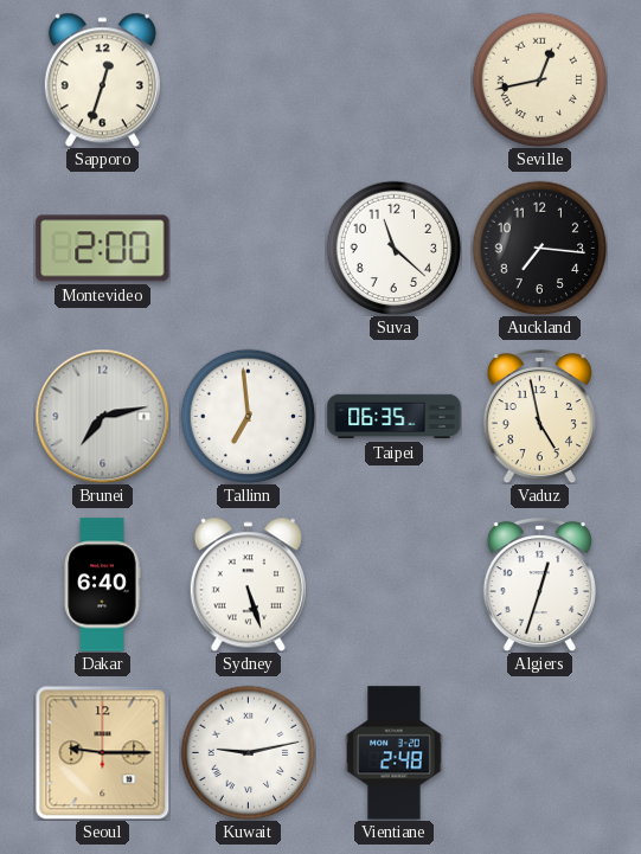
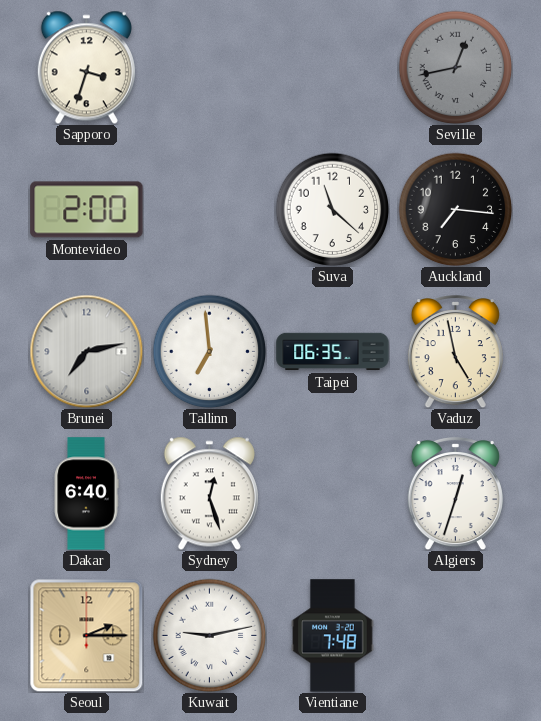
Sapporo: 12:33 -> 3:33 (86, 67)
Seville dial: cream -> grey (455, 67)
Sydney: 5:27 -> 12:27 (209, 493)
Seoul: 9:15 -> 2:15 (86, 635)
Vientiane: 2:48 -> 7:48 (333, 636)
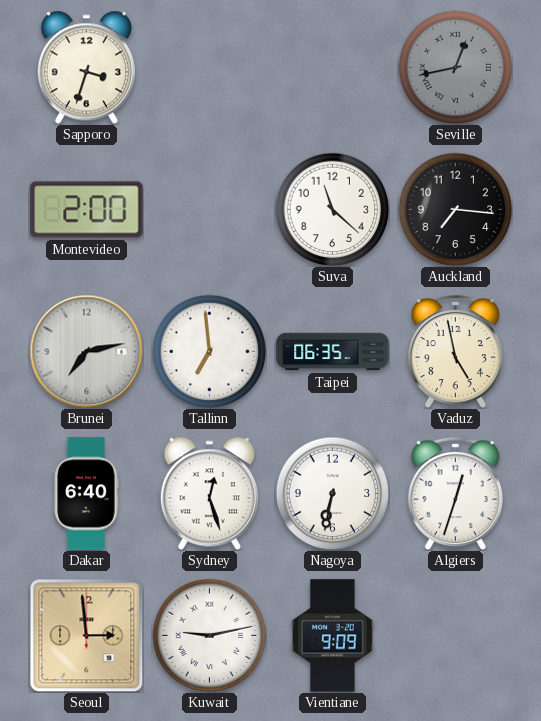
Nagoya: none -> 6:32 (332, 493)
Seoul: 2:15 -> 2:59 (86, 635)
Vientiane: 7:48 -> 9:09 (333, 636)
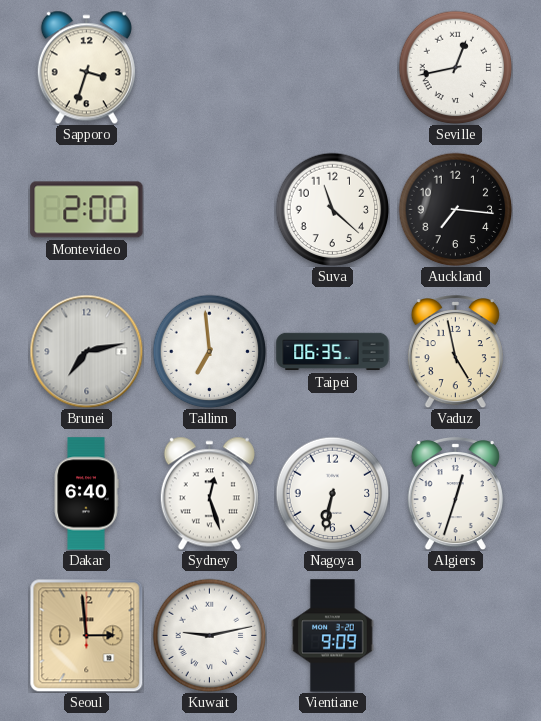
Seville dial: grey -> white (455, 67)
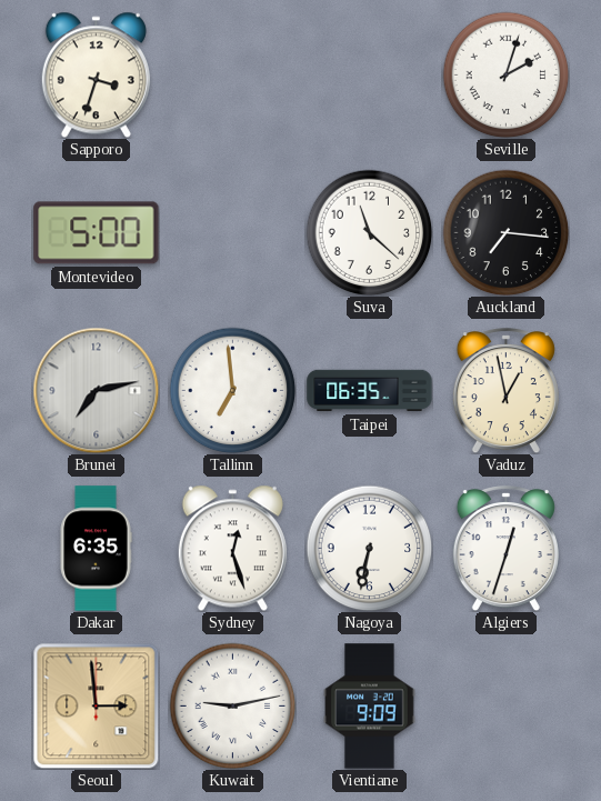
Seville: 12:43 -> 2:03 (505, 74)
Montevideo: 2:00 -> 5:00 (97, 233)
Vaduz: 4:58 -> 12:58 (505, 391)
Dakar: 6:40 -> 6:35 (96, 549)
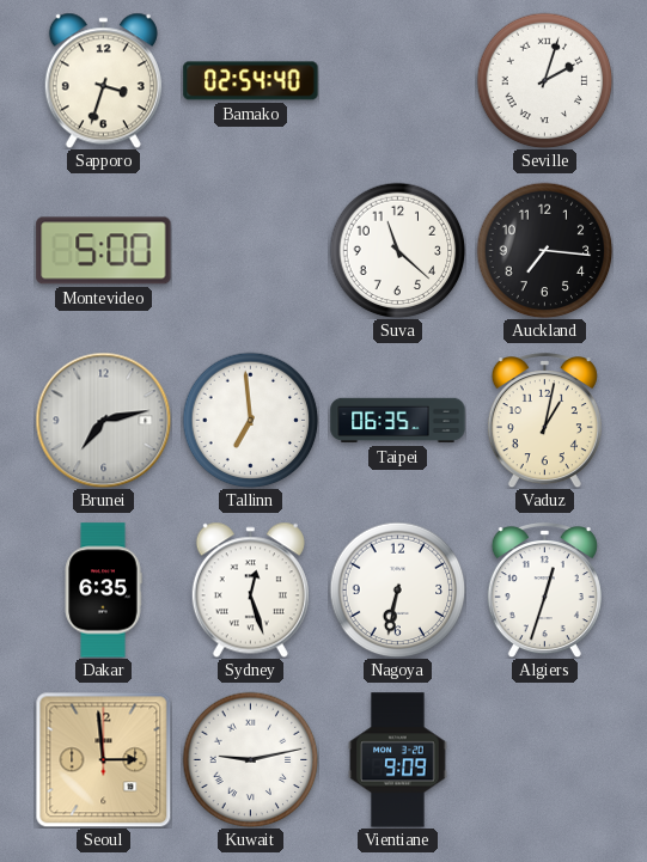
Bamako: none -> 02:54 (251, 81)
Vaduz: 12:58 -> 1:02 (544, 421)
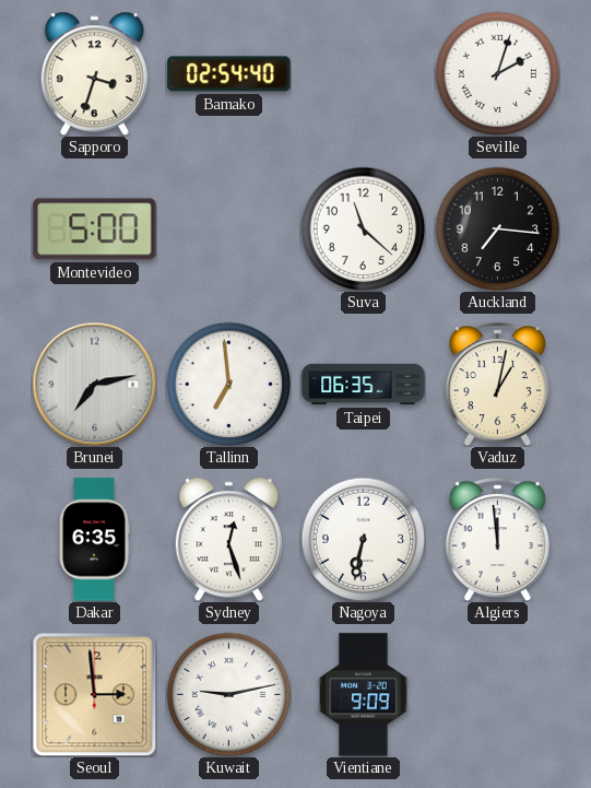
Algiers: 12:33 -> 11:59 (497, 540)
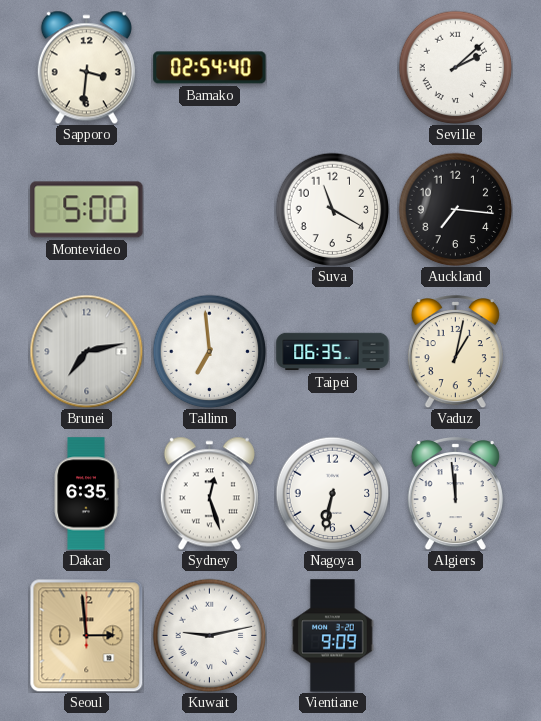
Sapporo: 3:33 -> 3:31 (86, 67)
Seville: 2:03 -> 2:08 (455, 67)
Suva: 11:22 -> 11:20 (332, 209)
